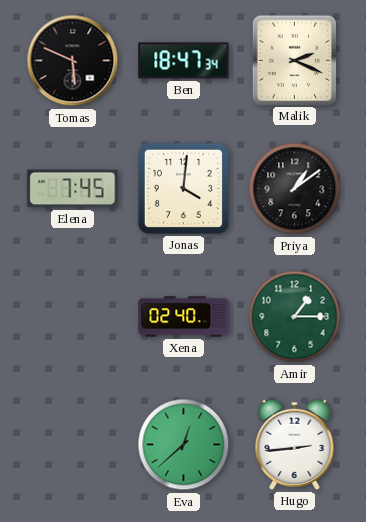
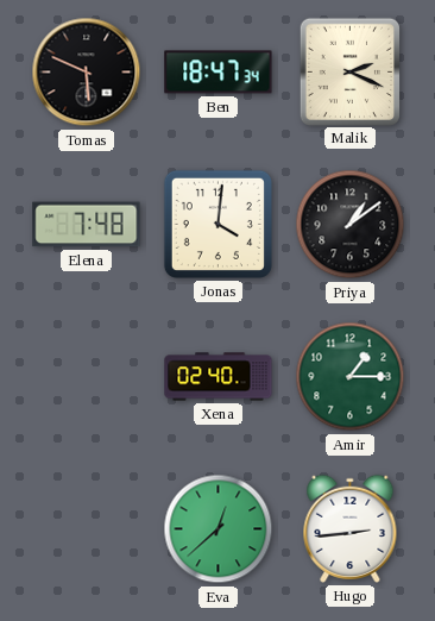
Elena: 7:45 -> 7:48 (87, 225)
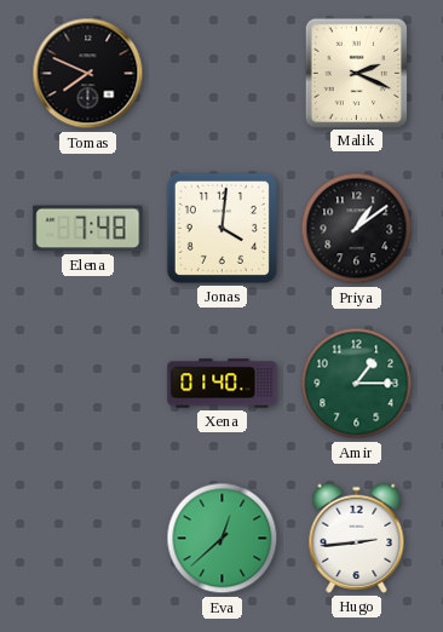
Tomas: 5:49 -> 7:49 (88, 74)
Ben: 18:47 -> none (219, 73)
Xena: 02:40 -> 01:40 (223, 384)
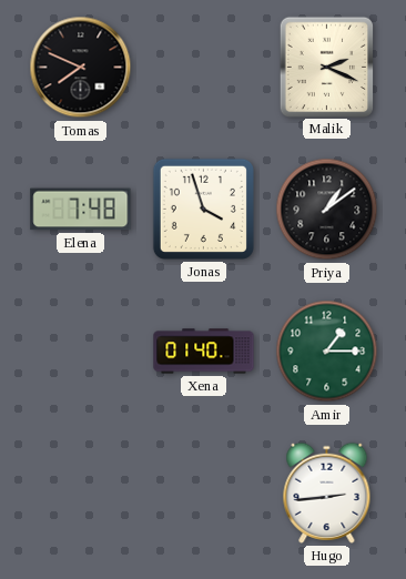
Jonas: 4:01 -> 3:57 (203, 209)
Eva: 12:38 -> none (223, 539)
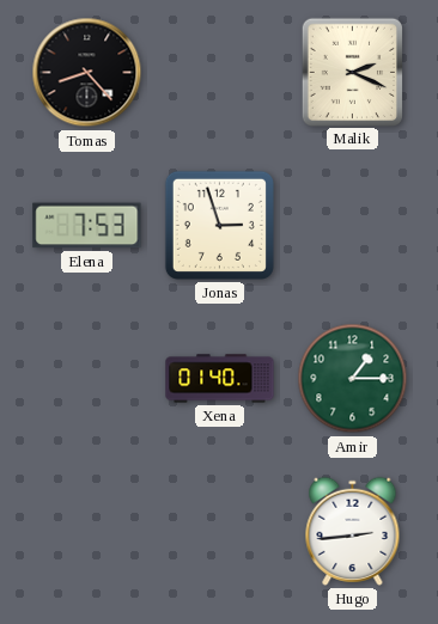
Tomas: 7:49 -> 8:23 (87, 73)
Elena: 7:48 -> 7:53 (87, 226)
Jonas: 3:57 -> 2:57 (219, 225)
Priya: 1:09 -> none (327, 210)
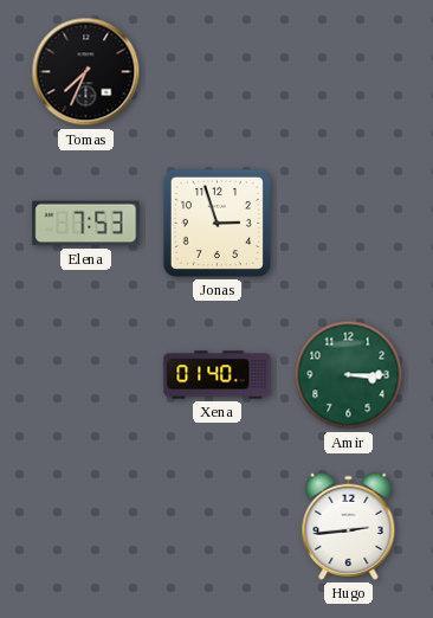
Tomas: 8:23 -> 7:34 (86, 72)
Malik: 2:19 -> none (352, 72)
Amir: 1:15 -> 3:15 (349, 375)
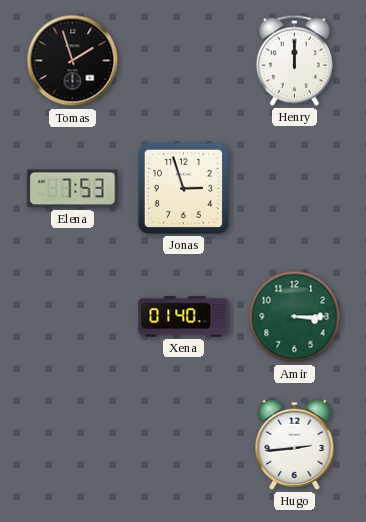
Tomas: 7:34 -> 1:57 (73, 61)
Henry: none -> 12:00 (294, 60)
